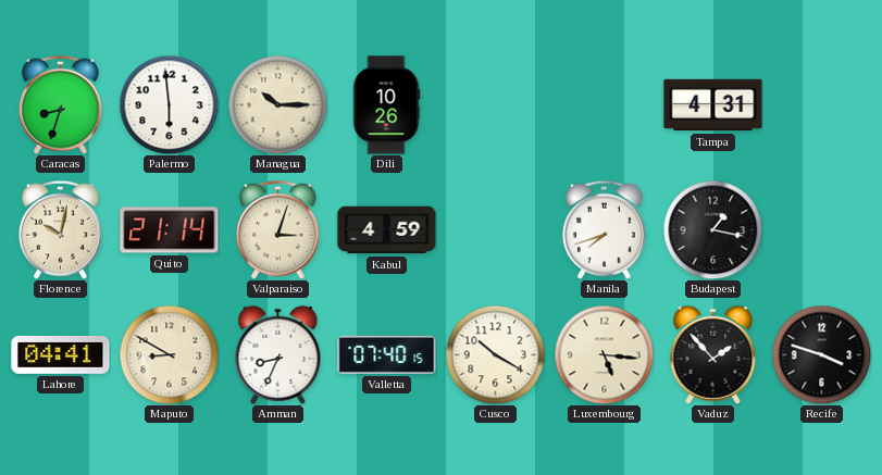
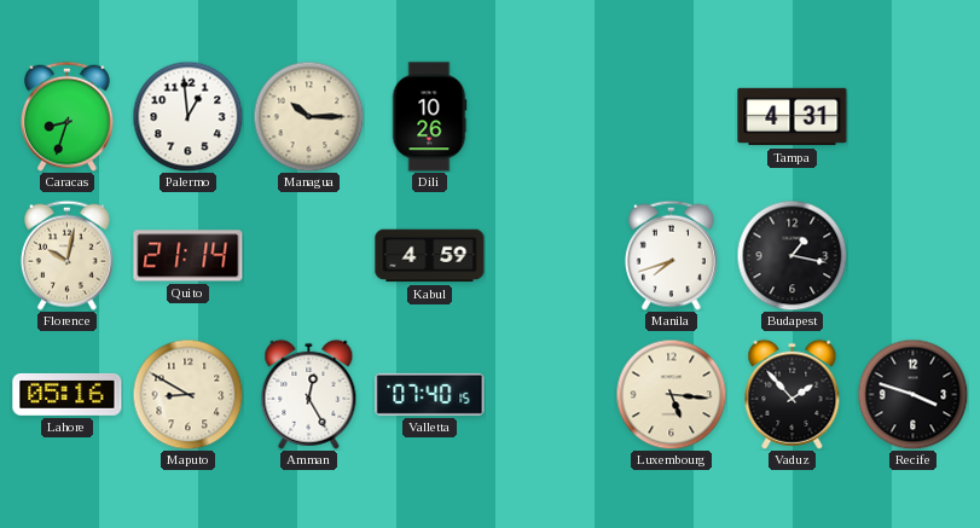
Palermo: 5:59 -> 12:59 (187, 116)
Valparaiso: 3:03 -> none (277, 229)
Lahore: 04:41 -> 05:16 (68, 394)
Amman: 8:34 -> 12:25 (309, 394)
Cusco: 10:20 -> none (495, 354)
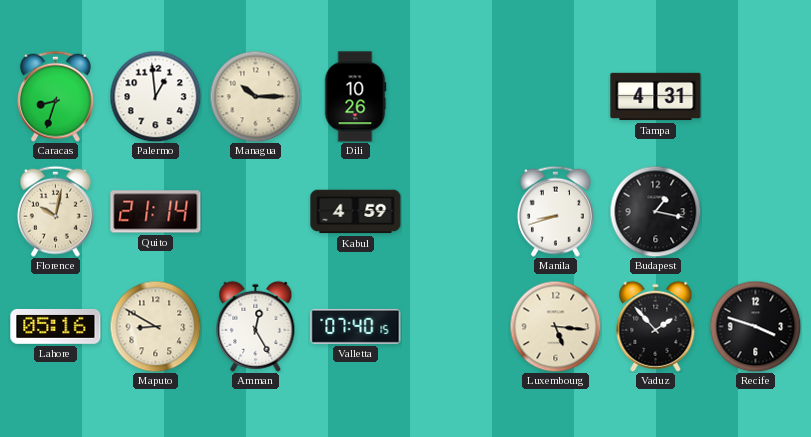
Manila: 7:42 -> 8:42 (555, 211)
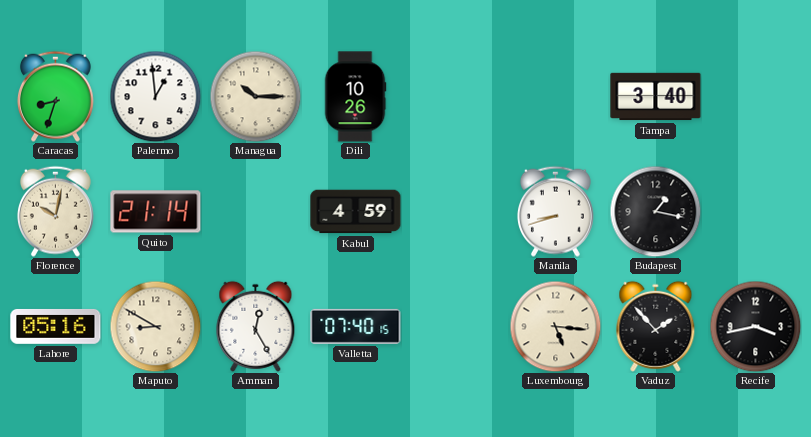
Tampa: 4:31 -> 3:40 (656, 97)
Recife: 3:48 -> 3:43 (755, 326)
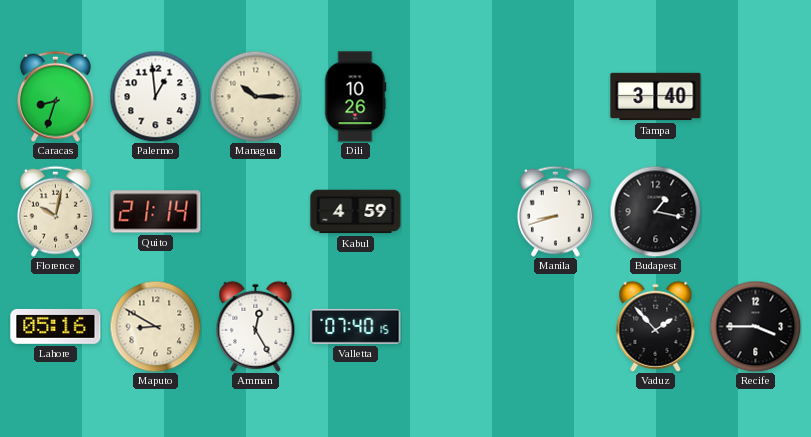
Luxembourg: 5:16 -> none (555, 326)
Recife: 3:43 -> 3:45 (755, 326)
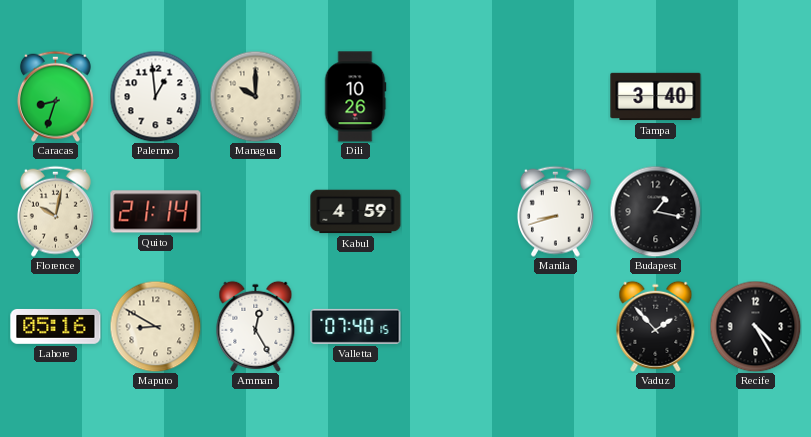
Managua: 10:15 -> 10:00 (255, 96)
Recife: 3:45 -> 4:25 (755, 326)
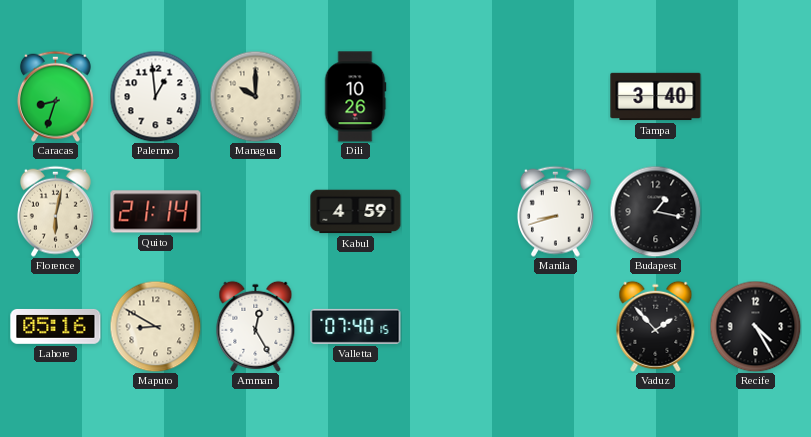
Florence: 10:02 -> 6:02 (55, 211)
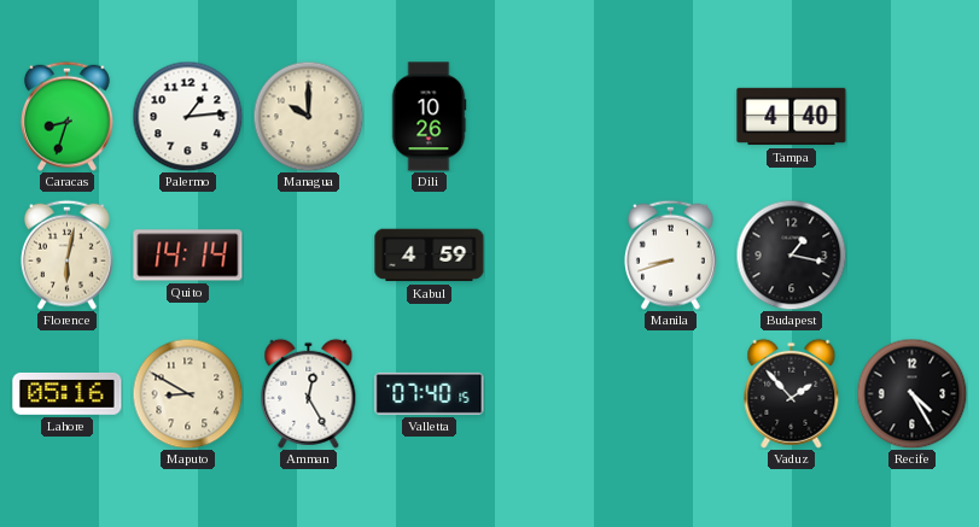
Palermo: 12:59 -> 1:14 (187, 116)
Tampa: 3:40 -> 4:40 (792, 117)
Quito: 21:14 -> 14:14 (188, 256)
